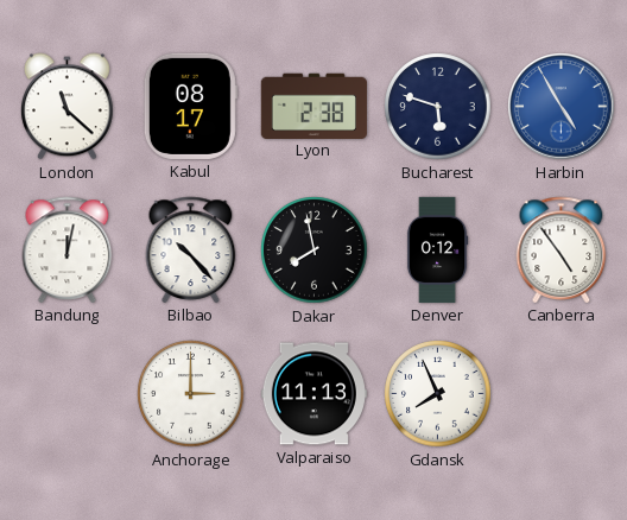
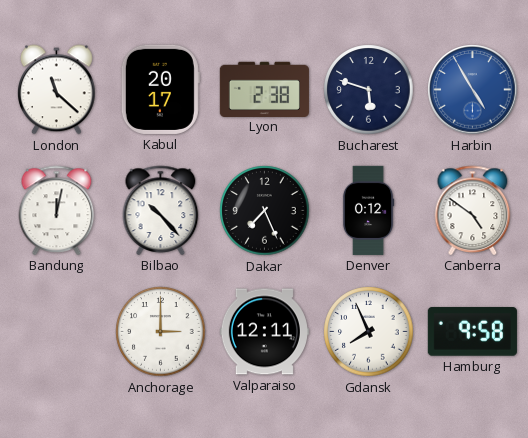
Kabul: 08:17 -> 20:17 (160, 89)
Dakar: 7:58 -> 7:26 (265, 211)
Canberra: 4:54 -> 4:51 (473, 210)
Valparaiso: 11:13 -> 12:11 (264, 332)
Hamburg: none -> 9:58 (472, 332)
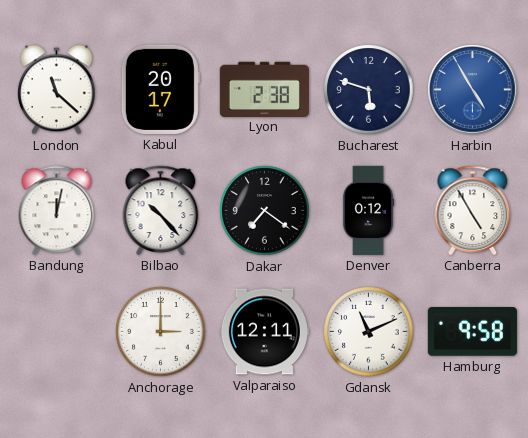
Dakar: 7:26 -> 7:21 (265, 211)
Canberra: 4:51 -> 4:55 (473, 210)
Gdansk: 7:56 -> 11:11 (369, 332)
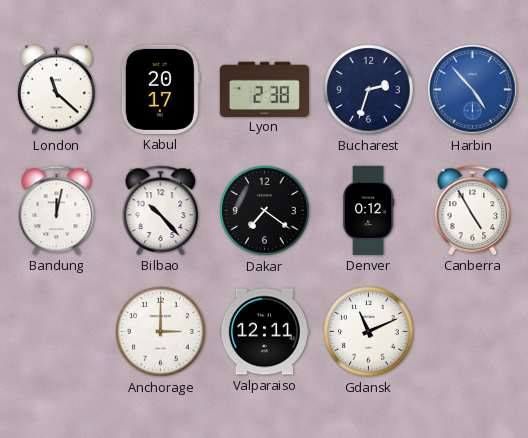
Bucharest: 5:48 -> 2:33 (369, 90)
Harbin: 4:55 -> 4:53 (473, 90)
Hamburg: 9:58 -> none (472, 332)
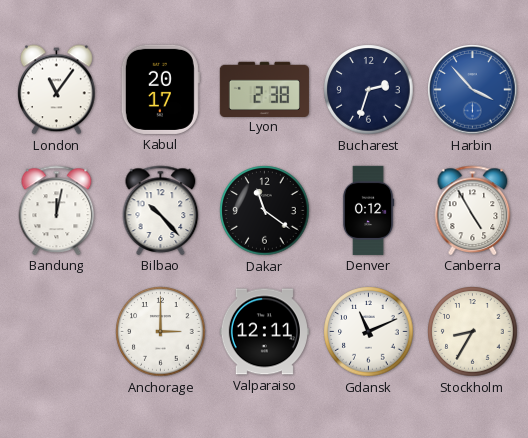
London: 11:22 -> 11:06 (57, 90)
Harbin: 4:53 -> 3:53 (473, 90)
Dakar: 7:21 -> 11:21 (265, 211)
Stockholm: none -> 8:35 (473, 332)
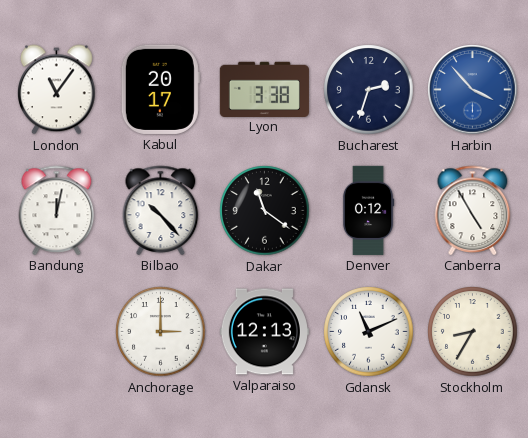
Lyon: 2:38 -> 3:38 (264, 89)
Valparaiso: 12:11 -> 12:13 (264, 332)
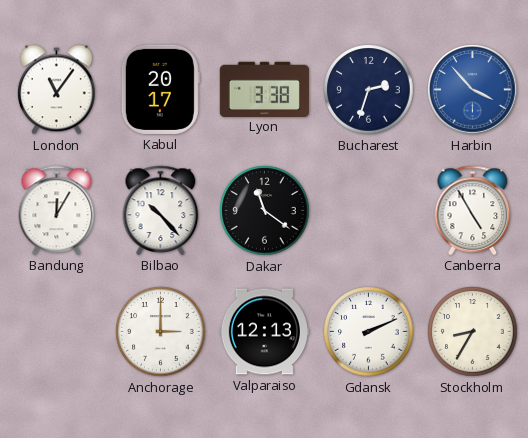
Bandung: 12:02 -> 12:05 (57, 210)
Denver: 0:12 -> none (368, 210)
Gdansk: 11:11 -> 2:11 (369, 332)
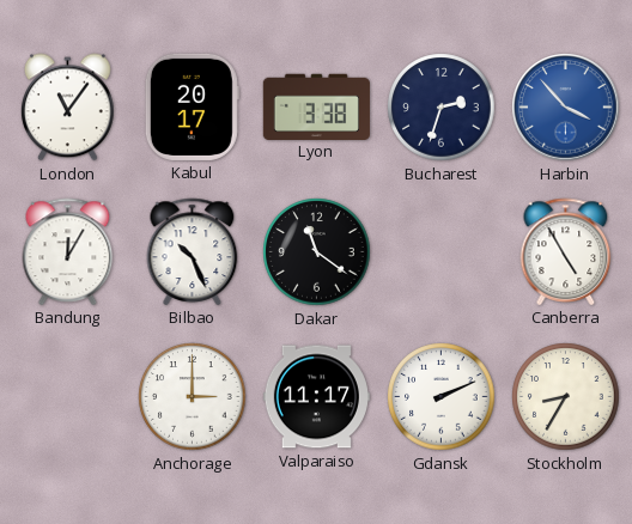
Bilbao: 10:23 -> 10:26 (193, 251)
Valparaiso: 12:13 -> 11:17 (316, 397)
